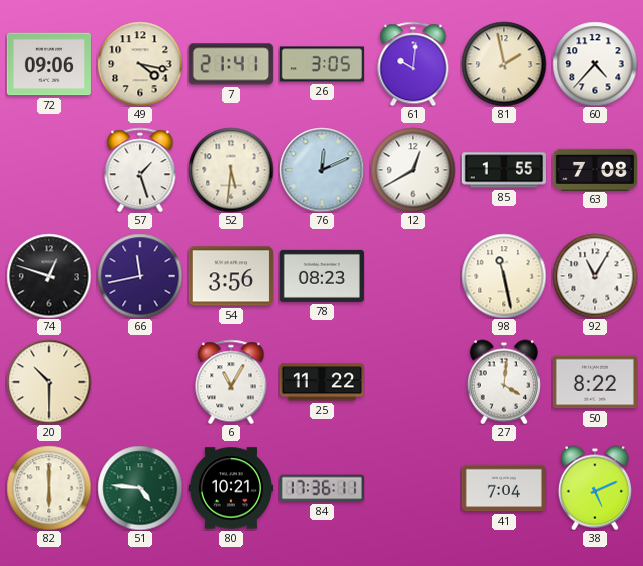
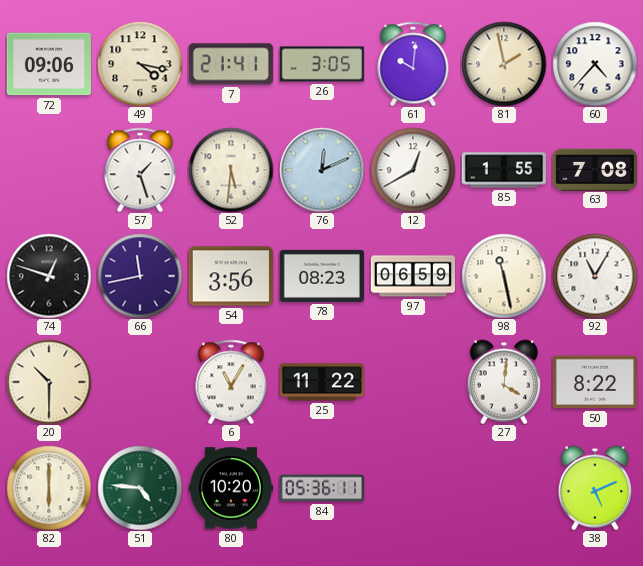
97: none -> 06:59 (412, 276)
80: 10:21 -> 10:20 (231, 488)
84: 17:36 -> 05:36 (321, 488)
41: 7:04 -> none (504, 488)
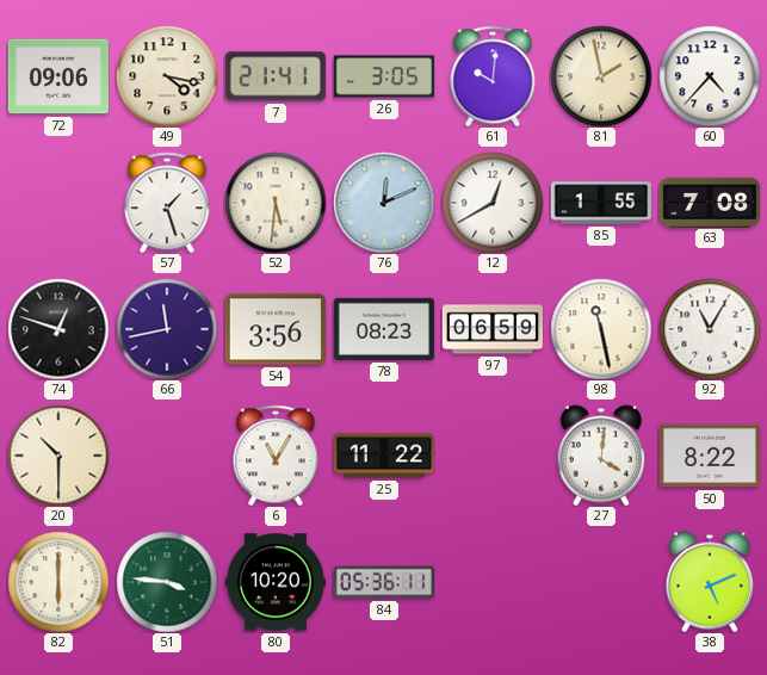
51: 4:46 -> 3:46 (167, 582)
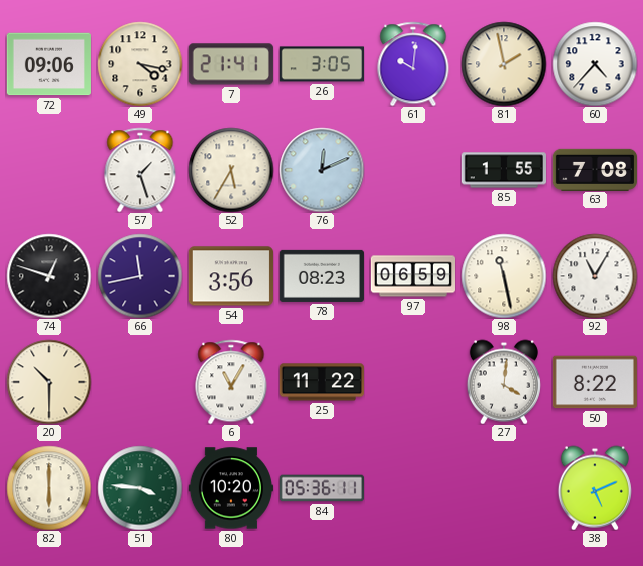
52: 5:31 -> 5:35 (231, 170)
12: 12:40 -> none (493, 203)
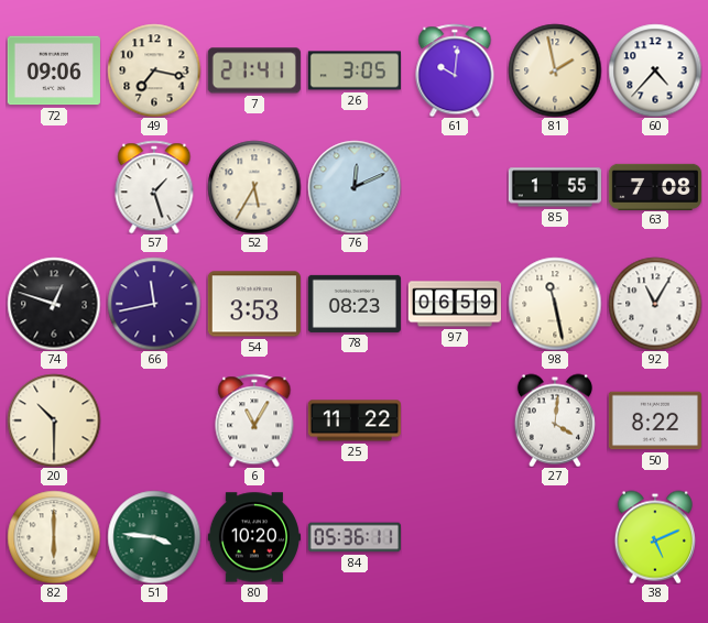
49: 4:17 -> 7:17 (154, 70)
54: 3:56 -> 3:53 (254, 304)
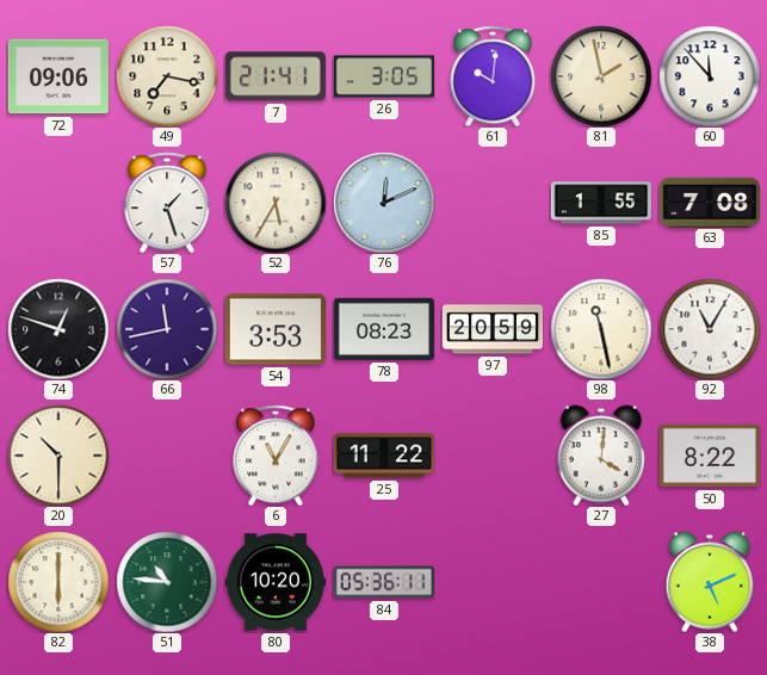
60: 4:37 -> 11:53 (710, 76)
97: 06:59 -> 20:59 (491, 329)
51: 3:46 -> 10:46 (167, 582)
